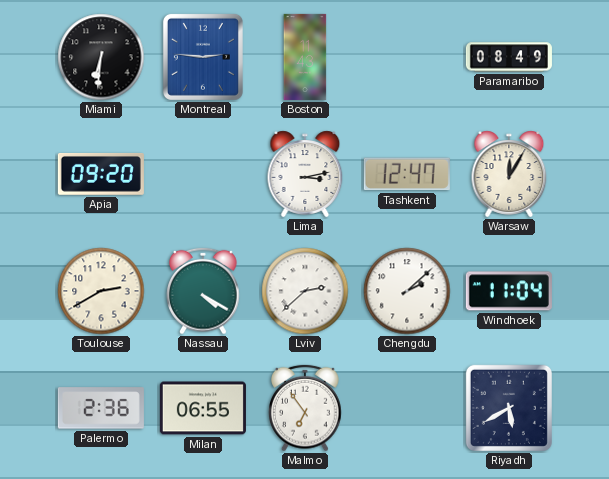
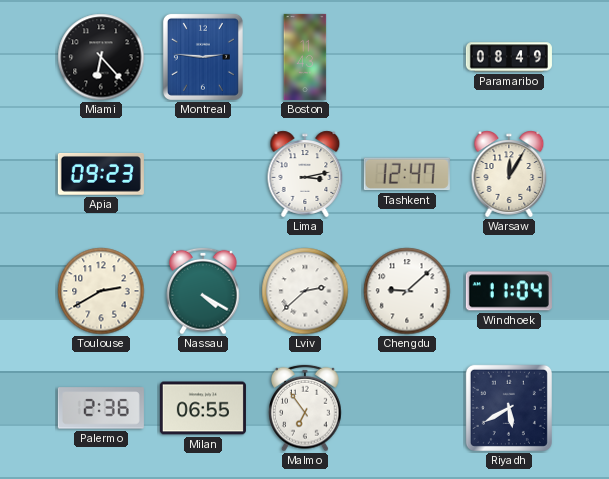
Miami: 6:31 -> 6:23 (101, 57)
Apia: 09:20 -> 09:23 (101, 175)
Chengdu: 2:08 -> 9:08 (407, 291)
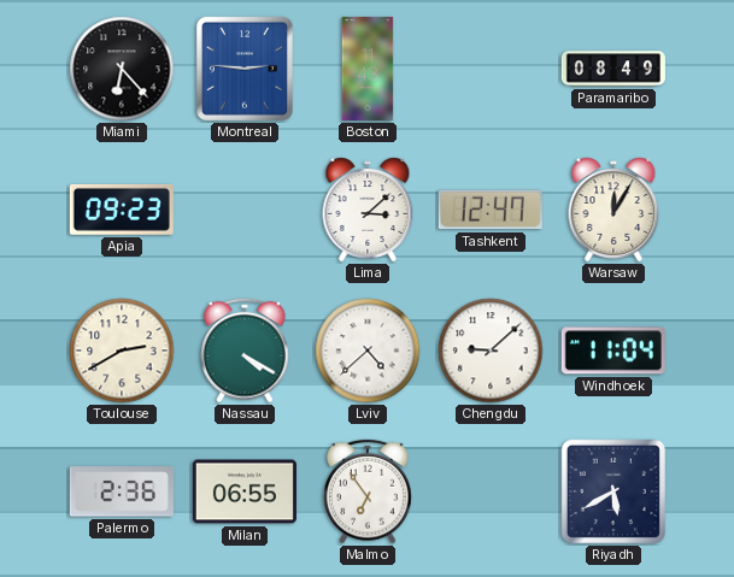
Lima: 3:13 -> 3:08 (368, 210)
Lviv: 2:38 -> 4:38 (368, 351)
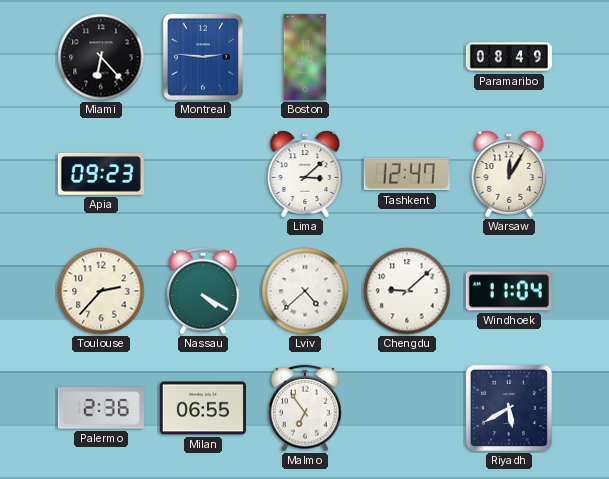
Toulouse: 2:40 -> 2:37 (101, 291)
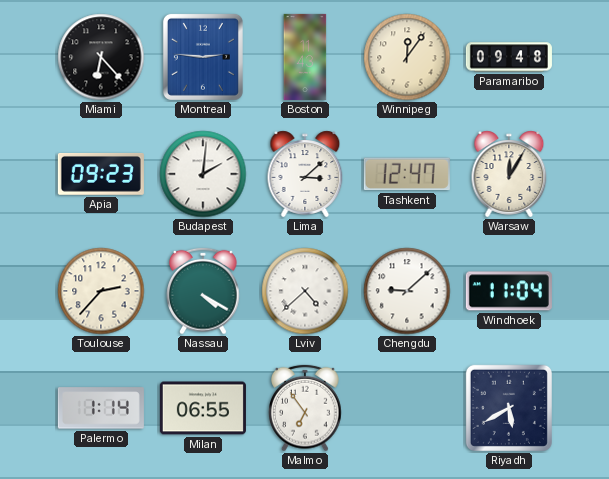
Winnipeg: none -> 12:06 (407, 57)
Paramaribo: 08:49 -> 09:48 (509, 57)
Budapest: none -> 2:01 (203, 174)
Palermo: 2:36 -> 1:14 (101, 408)
